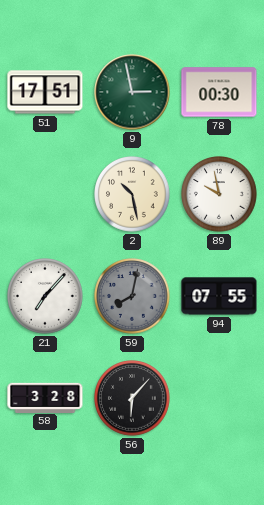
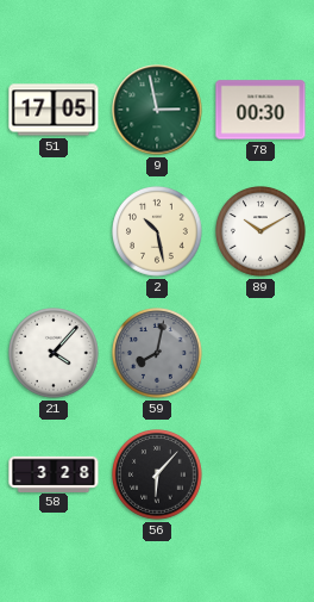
51: 17:51 -> 17:05 (54, 110)
89: 9:58 -> 10:10 (262, 232)
21: 7:07 -> 4:07 (55, 354)
94: 07:55 -> none (219, 296)
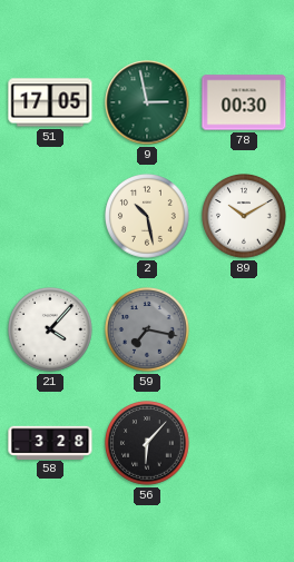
59: 8:02 -> 7:17 (148, 331)
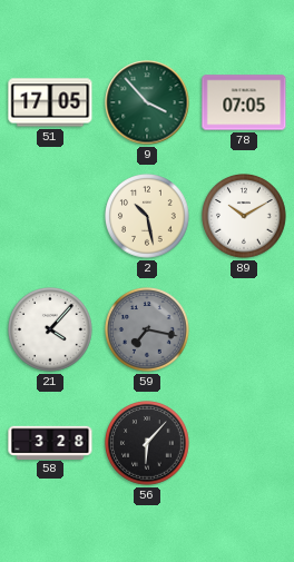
9: 2:58 -> 3:53 (147, 102)
78: 00:30 -> 07:05 (244, 102)
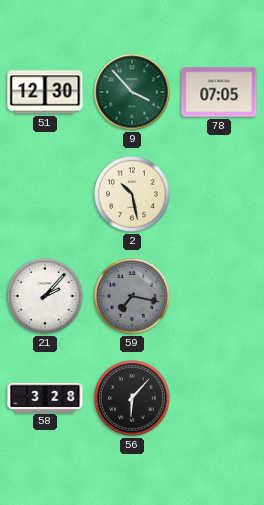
51: 17:05 -> 12:30 (45, 92)
89: 10:10 -> none (245, 217)
21: 4:07 -> 2:07 (46, 297)
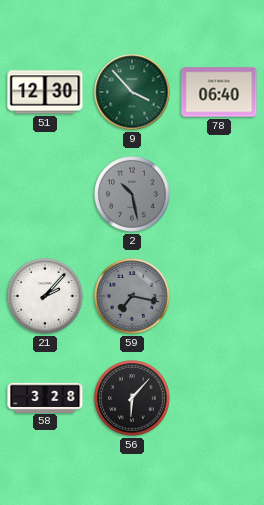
78: 07:05 -> 06:40 (219, 92)
2 dial: cream -> grey (133, 195)
